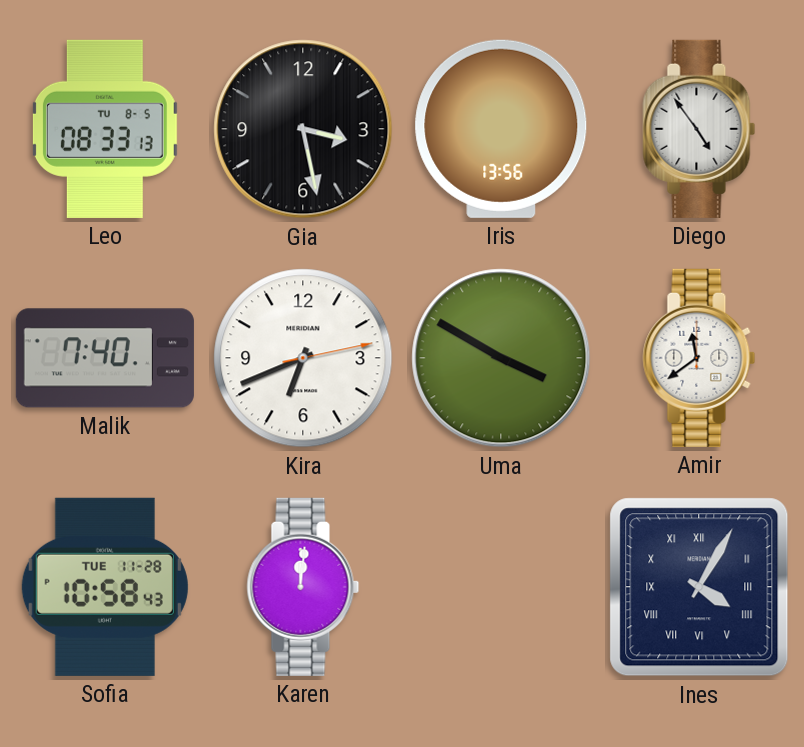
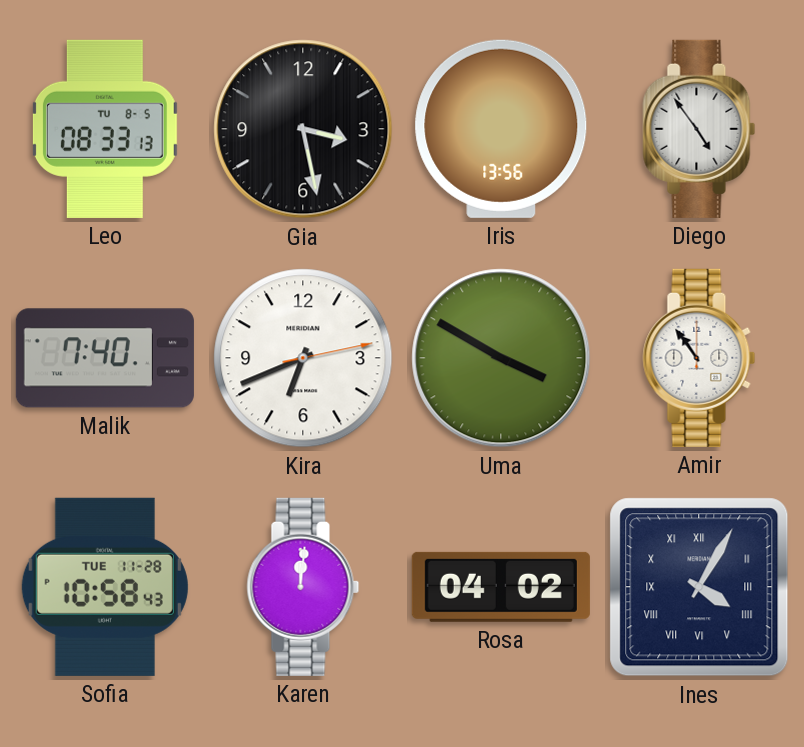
Amir: 11:39 -> 10:54 (699, 358)
Rosa: none -> 04:02 (501, 587)
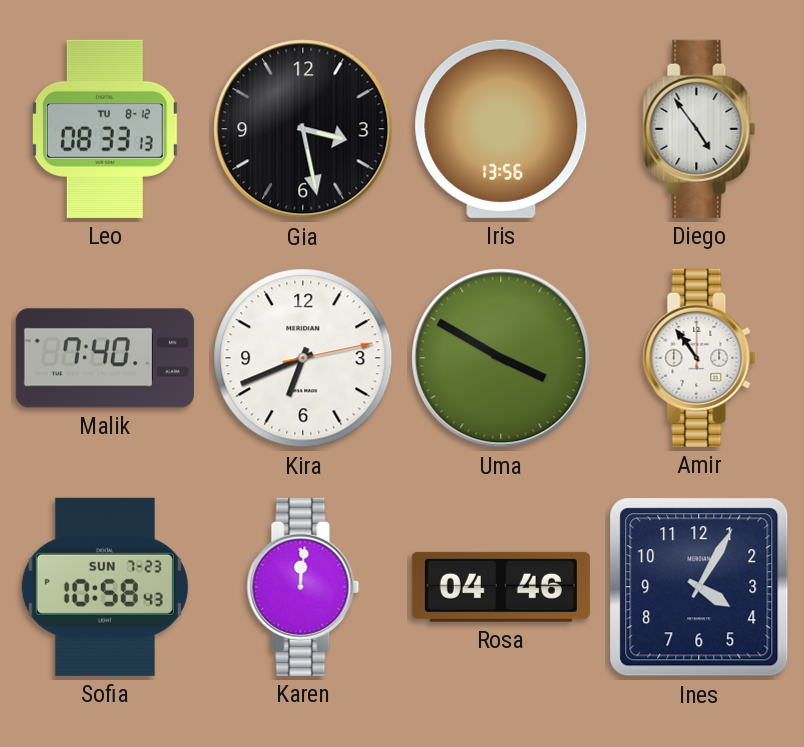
Leo date: TU 8-5 -> TU 8-12 (105, 129)
Sofia date: TUE 11-28 -> SUN 7-23 (105, 587)
Rosa: 04:02 -> 04:46 (501, 587)
Ines numerals: Roman -> Arabic (699, 587)
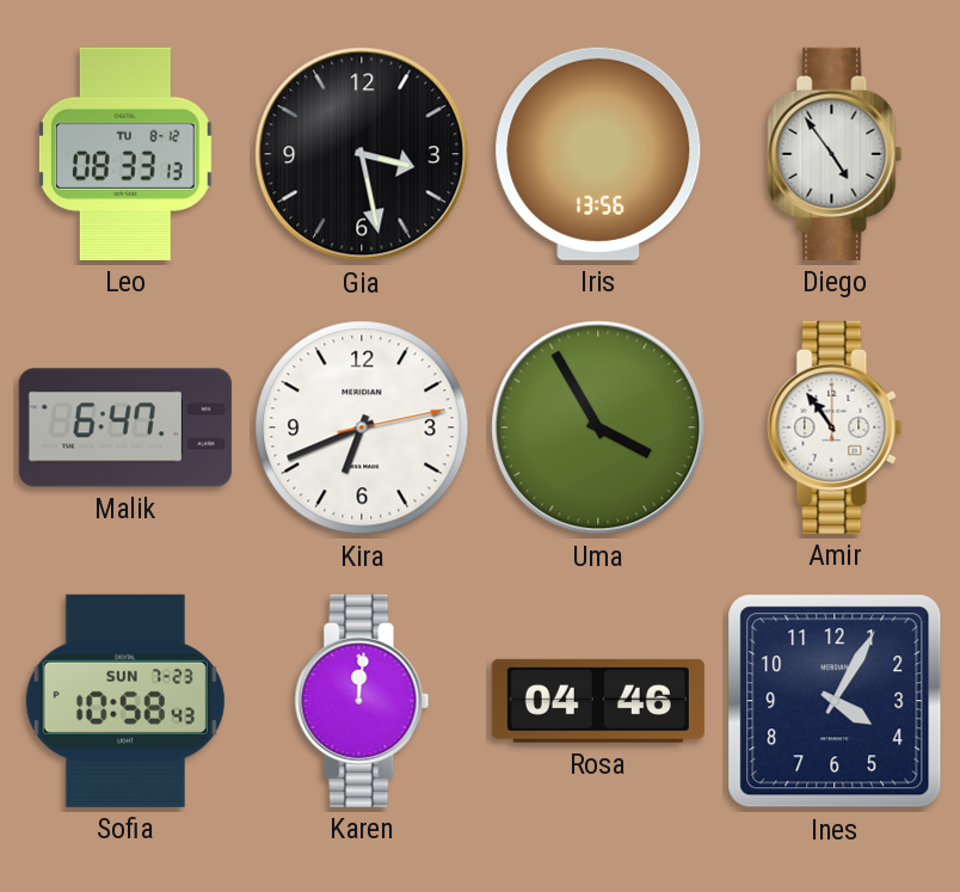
Malik: 7:40 -> 6:47 (125, 427)
Uma: 3:50 -> 3:55 (598, 427)
